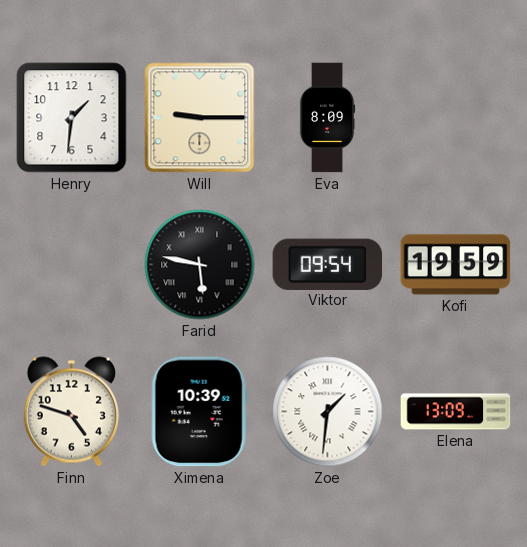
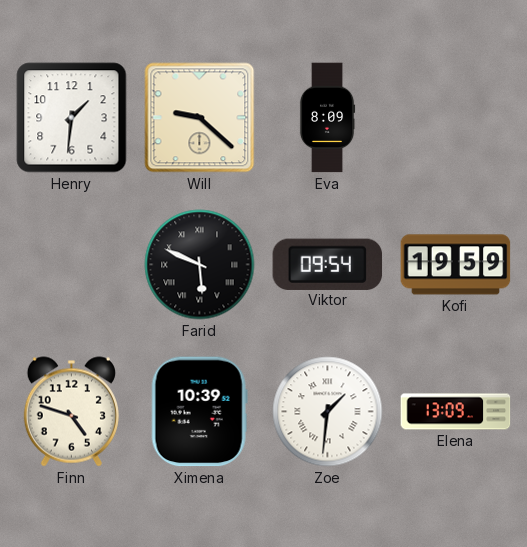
Will: 9:15 -> 9:22 (200, 118)
Farid: 5:47 -> 5:49 (200, 265)
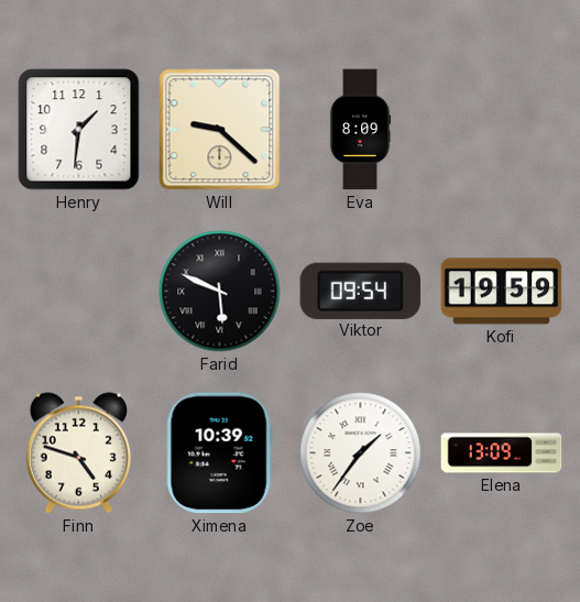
Zoe: 1:31 -> 1:36 (361, 453)
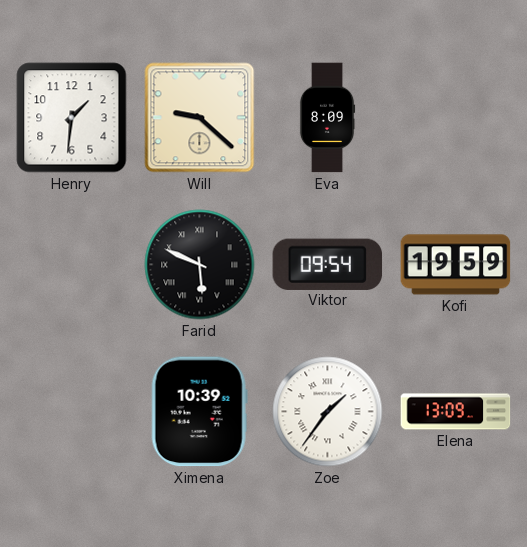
Finn: 4:48 -> none (78, 453)
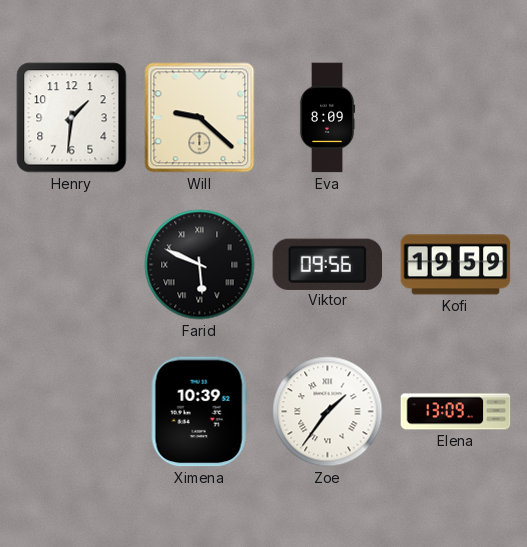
Viktor: 09:54 -> 09:56 (328, 264)
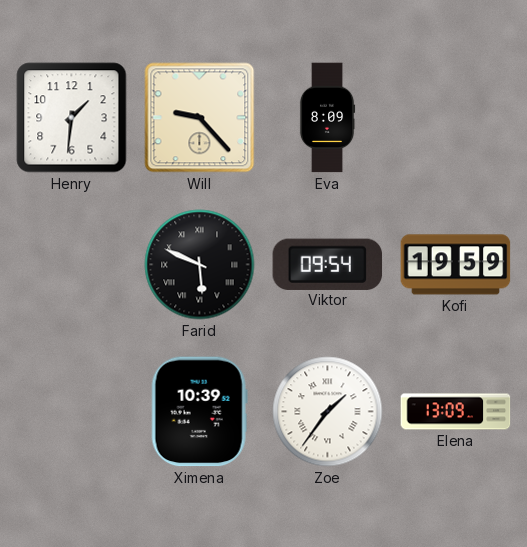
Will: 9:22 -> 9:23 (200, 118)
Viktor: 09:56 -> 09:54 (328, 264)
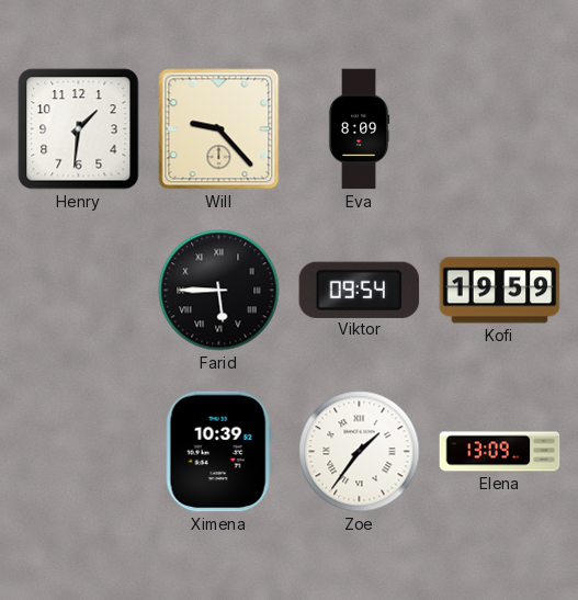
Farid: 5:49 -> 5:45 (219, 291)
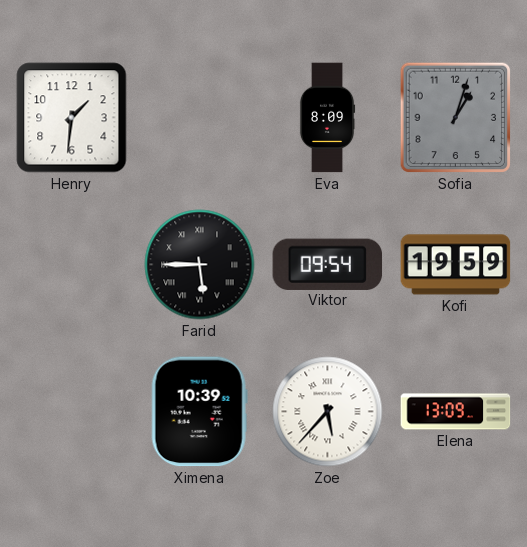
Will: 9:23 -> none (219, 129)
Sofia: none -> 1:03 (456, 118)
Zoe: 1:36 -> 5:37 (328, 412)
